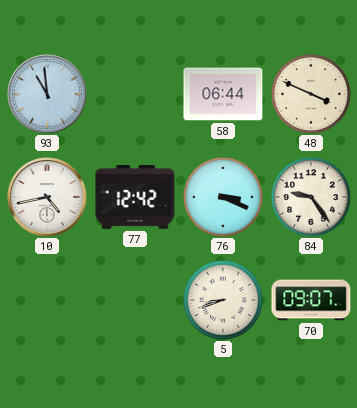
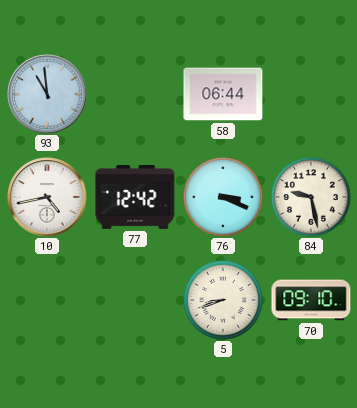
48: 3:49 -> none (312, 95)
84: 9:24 -> 9:28 (312, 198)
70: 09:07 -> 09:10 (311, 300)
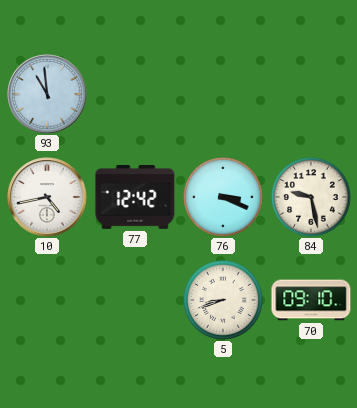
58: 06:44 -> none (223, 94)
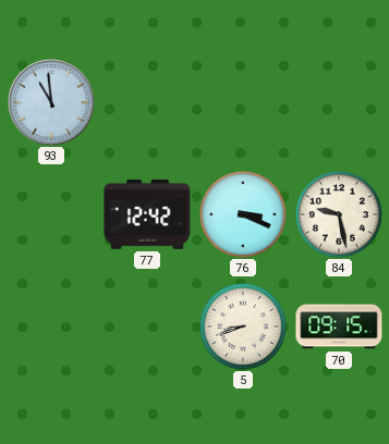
10: 4:43 -> none (47, 197)
70: 09:10 -> 09:15 (339, 326)
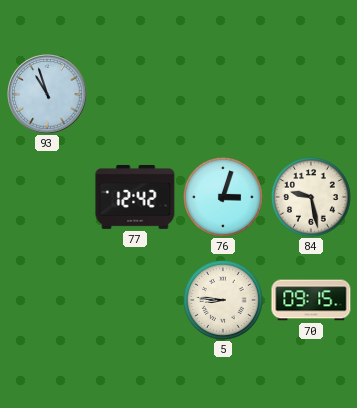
93: 10:59 -> 10:57 (47, 94)
76: 3:19 -> 3:03 (224, 198)
5: 8:42 -> 8:46 (224, 301)
